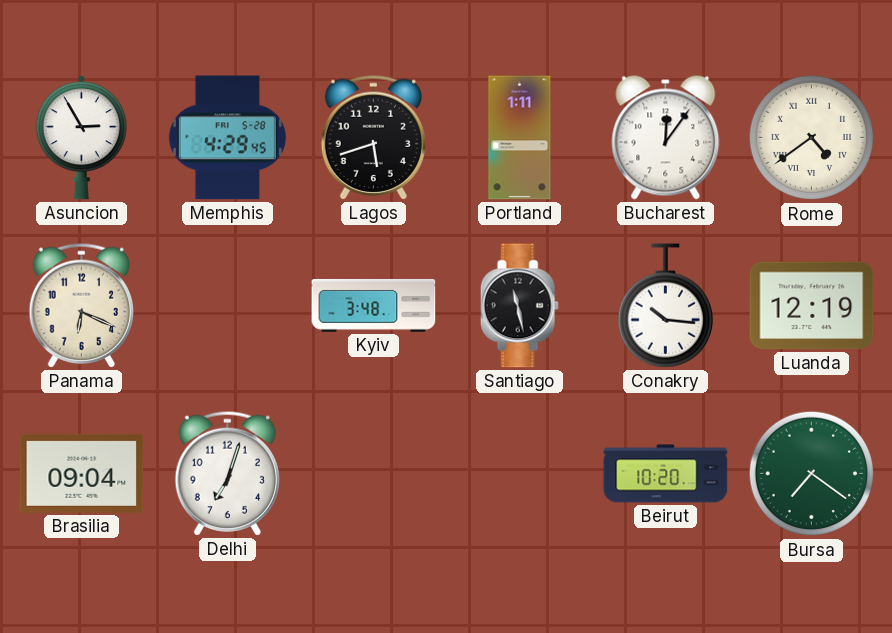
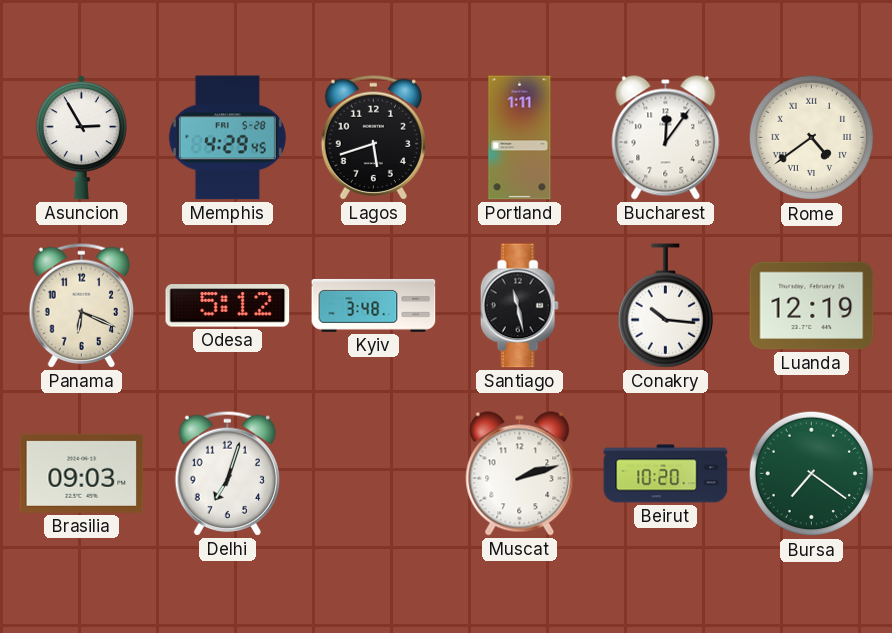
Odesa: none -> 5:12 (228, 306)
Brasilia: 09:04 -> 09:03 (82, 473)
Muscat: none -> 2:12 (520, 474)
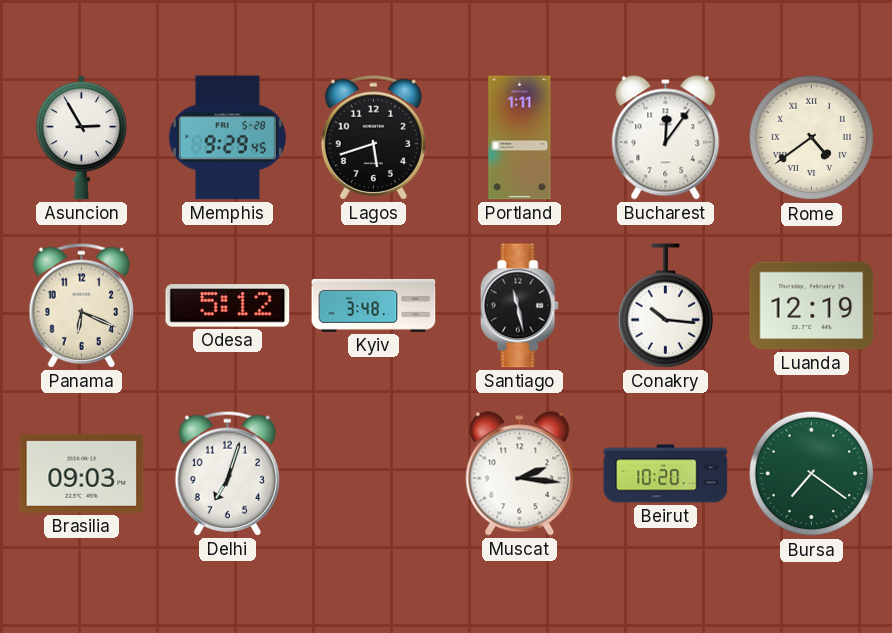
Memphis: 4:29 -> 9:29 (227, 138)
Muscat: 2:12 -> 2:16 (520, 474)
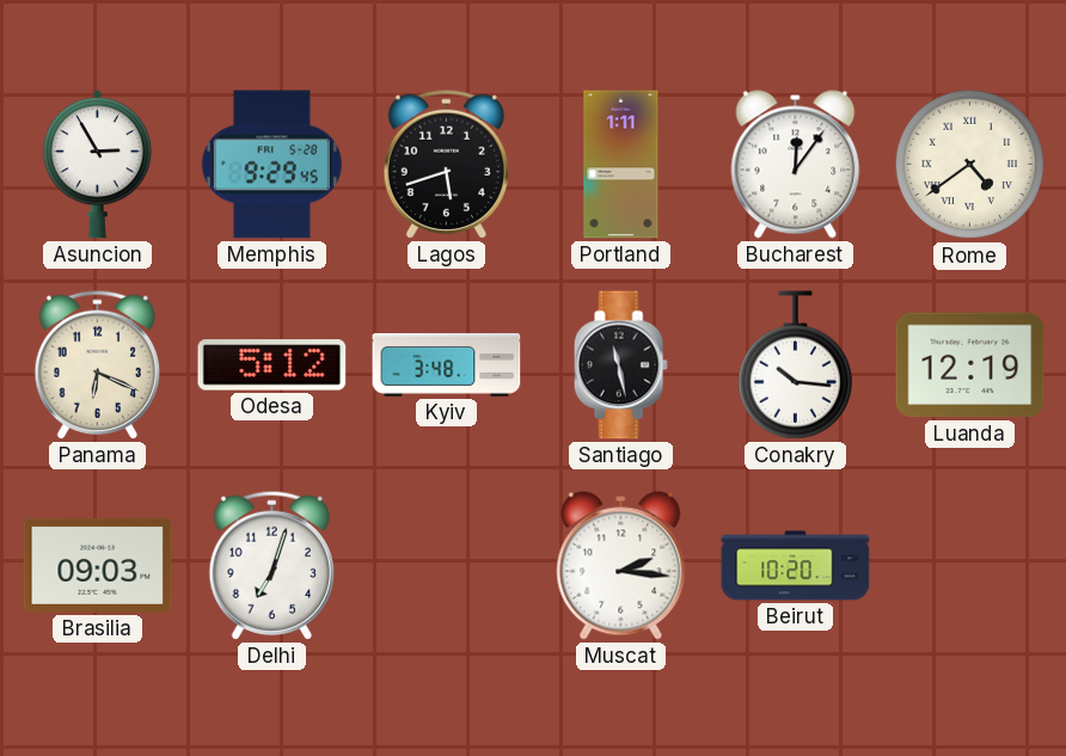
Bursa: 7:21 -> none (812, 474)
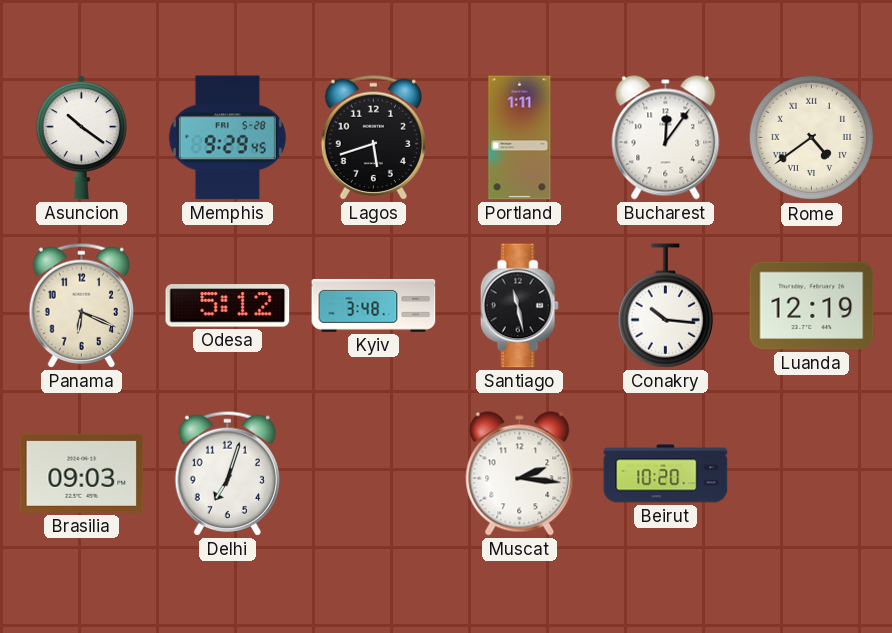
Asuncion: 2:55 -> 10:21 (81, 138)
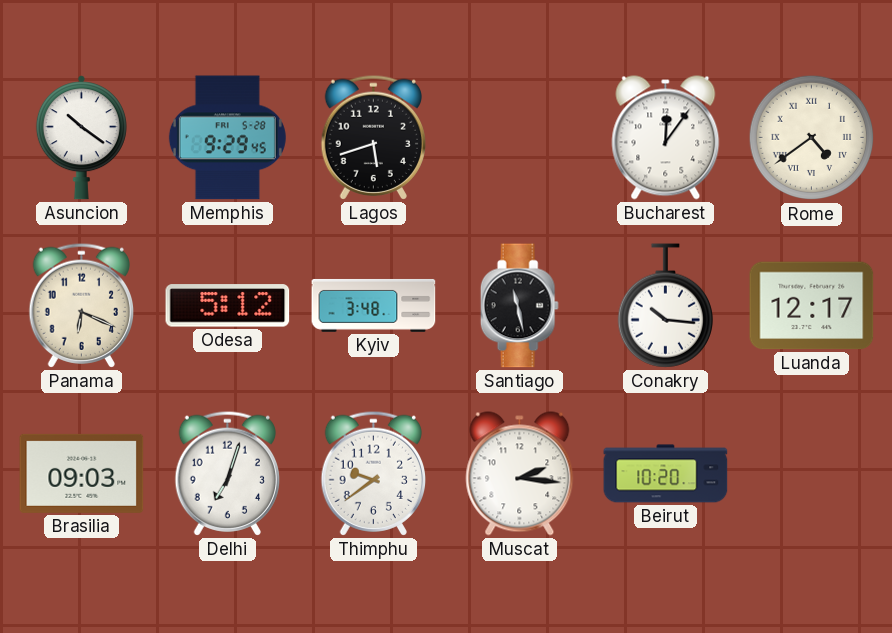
Portland: 1:11 -> none (520, 138)
Luanda: 12:19 -> 12:17 (812, 306)
Thimphu: none -> 9:39 (373, 473)
